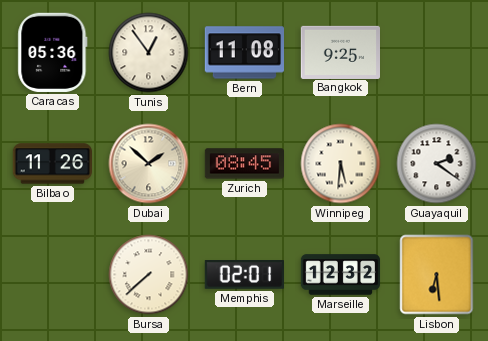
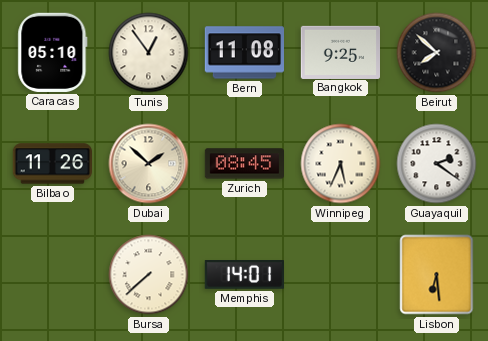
Caracas: 05:36 -> 05:10 (53, 52)
Beirut: none -> 7:52 (437, 53)
Winnipeg: 5:31 -> 5:34 (341, 164)
Memphis: 02:01 -> 14:01 (244, 275)
Marseille: 12:32 -> none (341, 275)
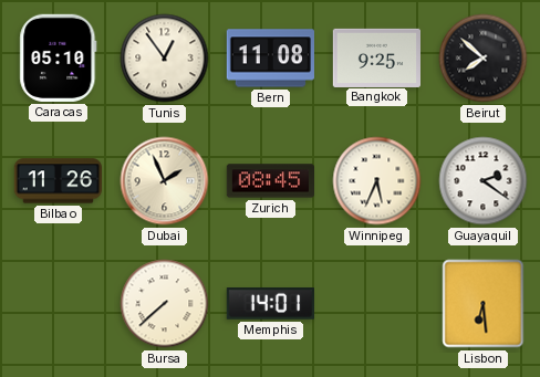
Dubai: 1:52 -> 1:56 (165, 181)
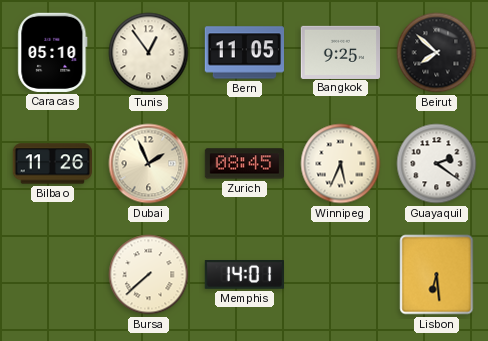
Bern: 11:08 -> 11:05 (244, 53)
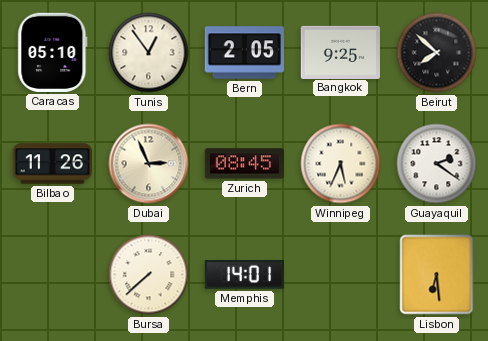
Bern: 11:05 -> 2:05 (244, 53)
Dubai: 1:56 -> 2:56 (149, 164)
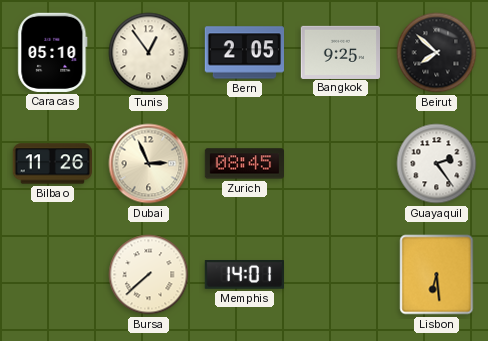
Winnipeg: 5:34 -> none (341, 164)
Guayaquil: 2:21 -> 2:24 (437, 164)
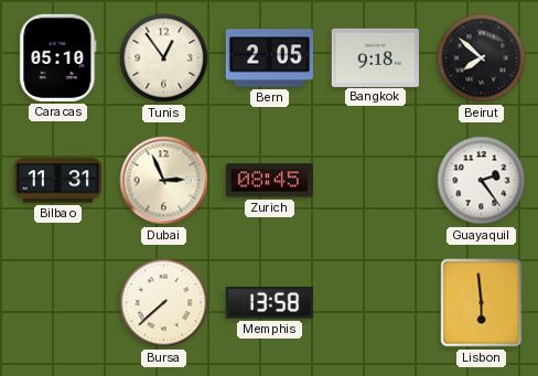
Bangkok: 9:25 -> 9:18 (375, 57)
Bilbao: 11:26 -> 11:31 (57, 181)
Memphis: 14:01 -> 13:58 (269, 303)
Lisbon: 6:29 -> 5:59 (482, 303)
